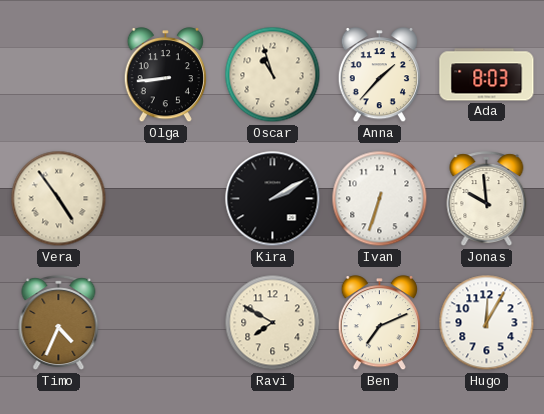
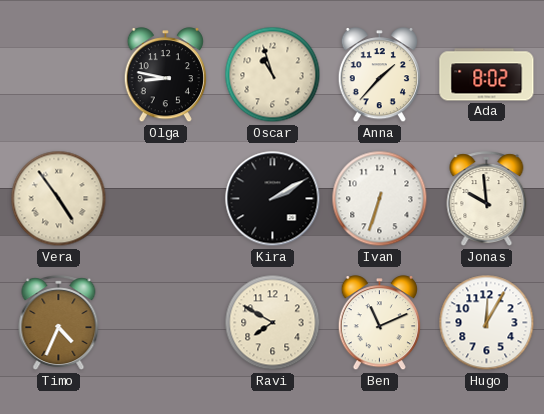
Olga: 8:44 -> 8:47 (165, 75)
Ada: 8:03 -> 8:02 (487, 75)
Ben: 7:11 -> 11:11 (379, 323)
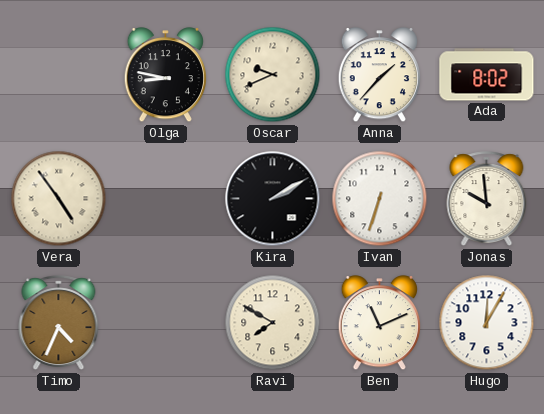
Oscar: 10:57 -> 9:41 (273, 75)
